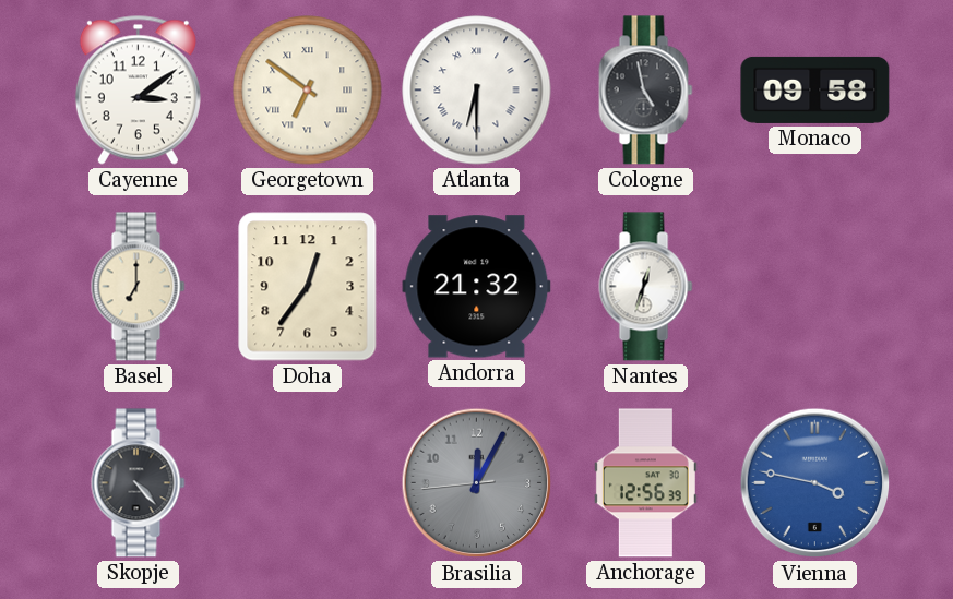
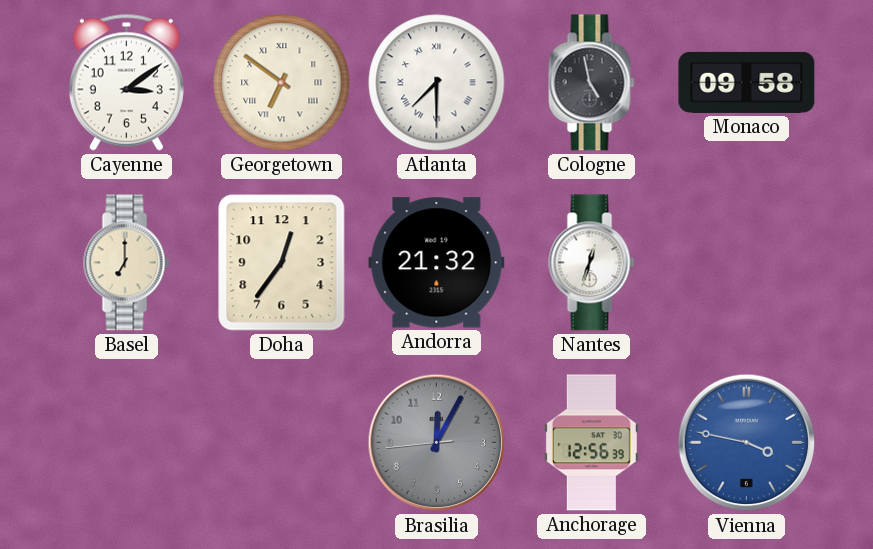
Atlanta: 6:30 -> 7:30 (437, 83)
Skopje: 4:23 -> none (139, 483)
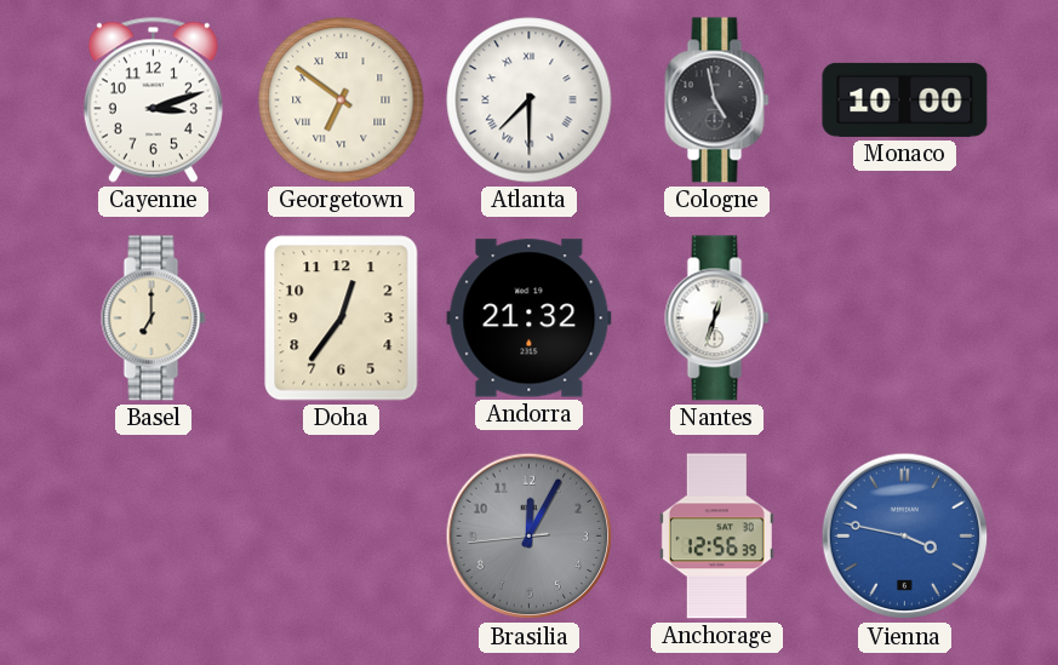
Cayenne: 3:09 -> 3:12 (153, 99)
Monaco: 09:58 -> 10:00 (905, 99)
